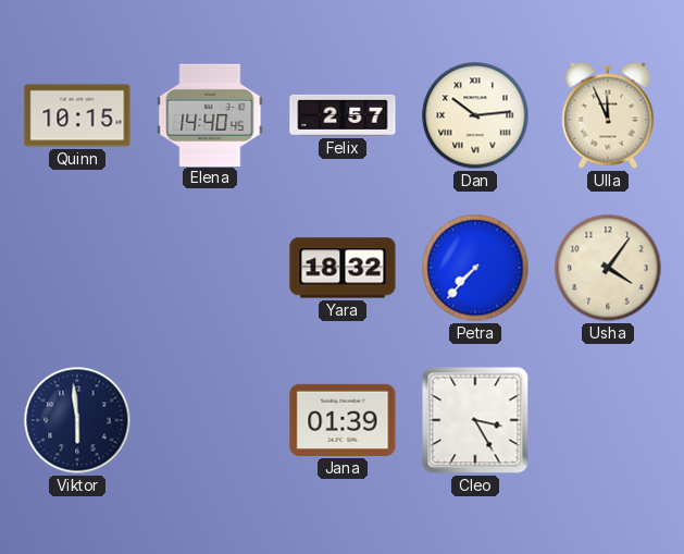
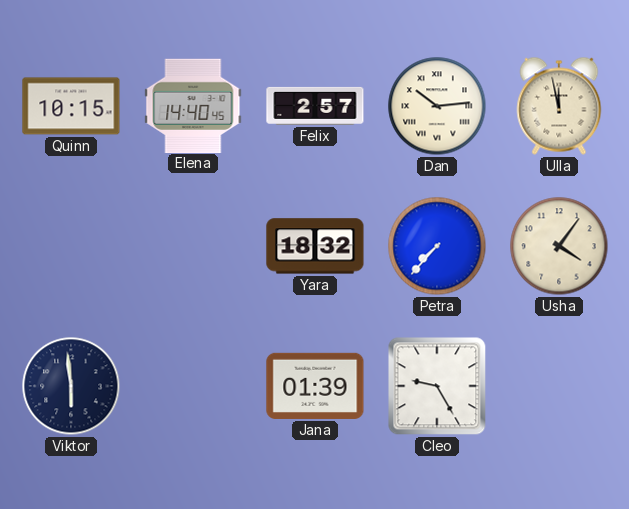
Ulla: 11:56 -> 11:58 (559, 106)
Cleo: 3:25 -> 9:25 (437, 386)
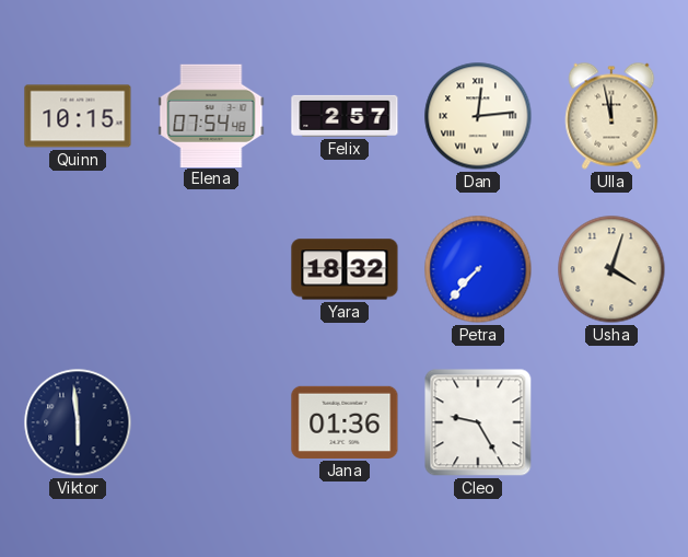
Elena: 14:40 -> 07:54 (211, 115)
Dan: 10:14 -> 12:14 (478, 116)
Usha: 4:06 -> 4:03 (611, 269)
Jana: 01:39 -> 01:36 (345, 422)
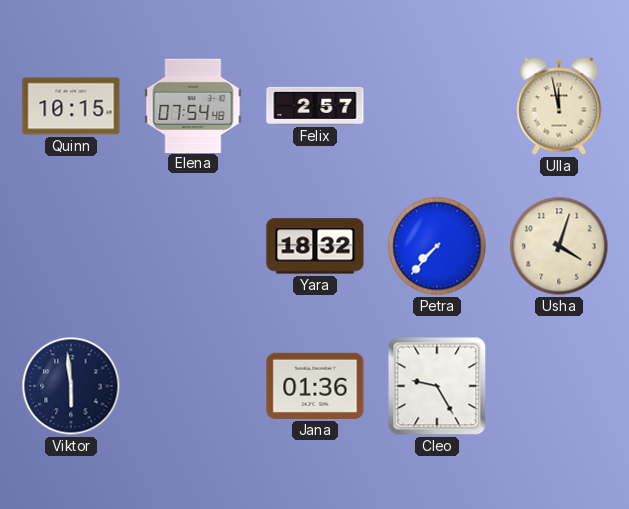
Dan: 12:14 -> none (478, 116)
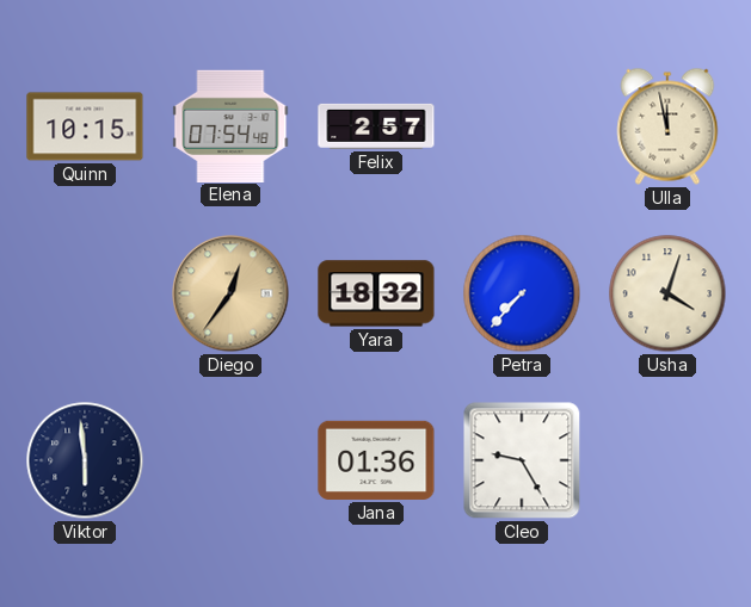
Diego: none -> 12:36 (230, 293)
